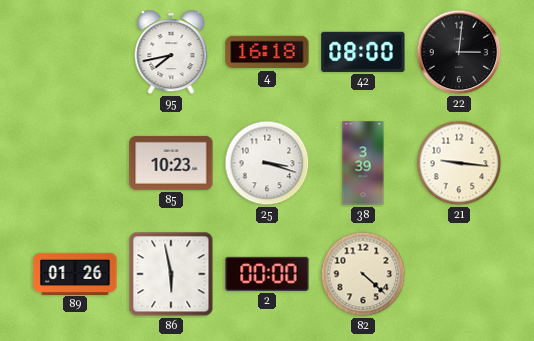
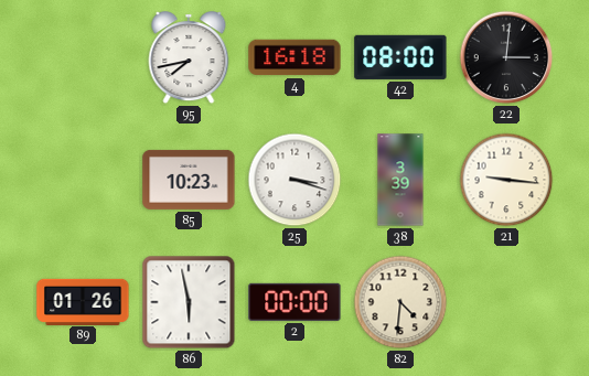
82: 4:22 -> 4:31 (400, 302)
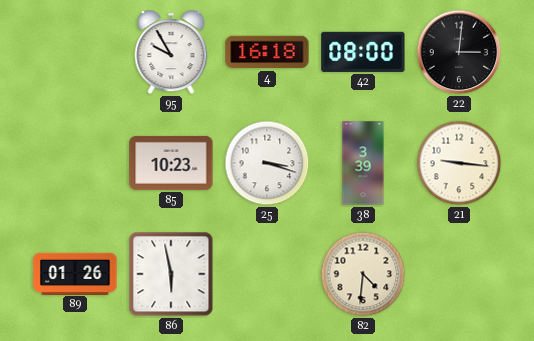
95: 7:43 -> 9:55 (171, 53)
2: 00:00 -> none (294, 302)
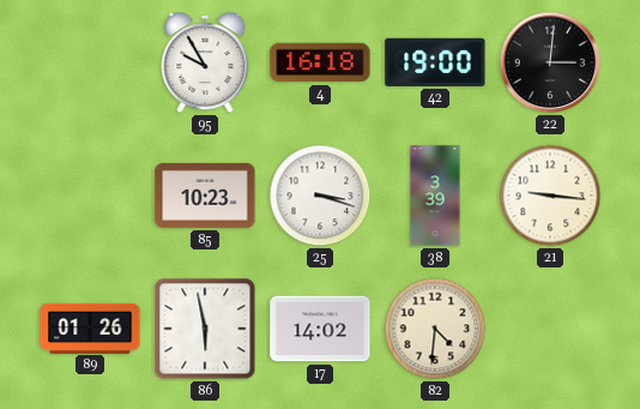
42: 08:00 -> 19:00 (435, 62)
17: none -> 14:02 (320, 329)
